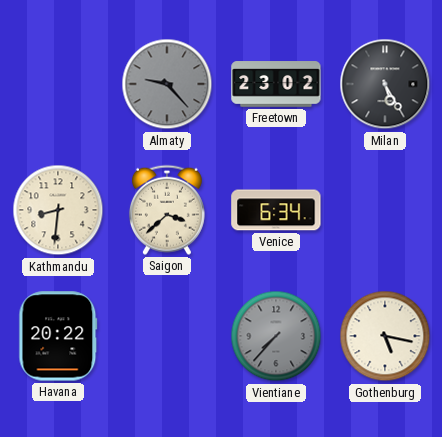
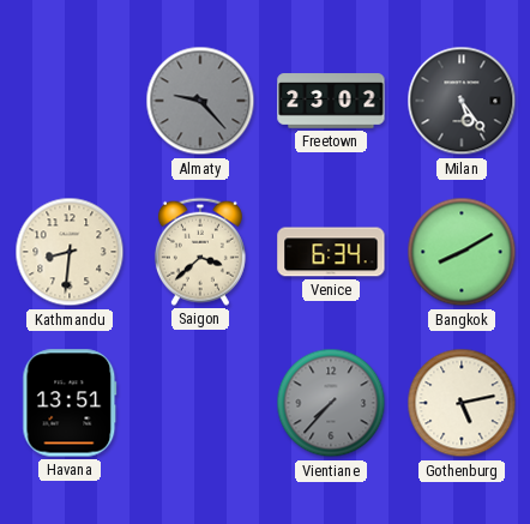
Milan: 5:25 -> 5:24 (462, 101)
Bangkok: none -> 8:10 (462, 252)
Havana: 20:22 -> 13:51 (70, 403)
Gothenburg: 5:17 -> 5:13 (462, 403)
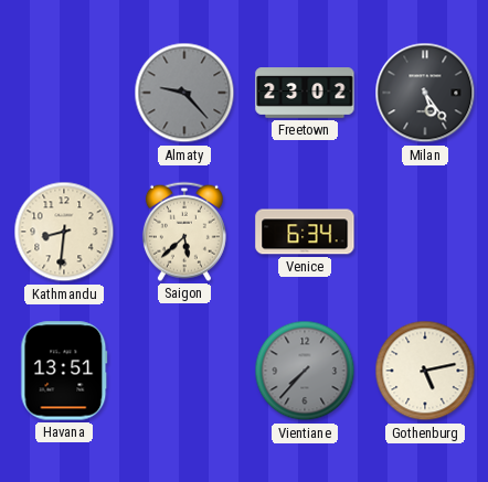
Saigon: 3:38 -> 5:38 (184, 232)
Bangkok: 8:10 -> none (462, 252)
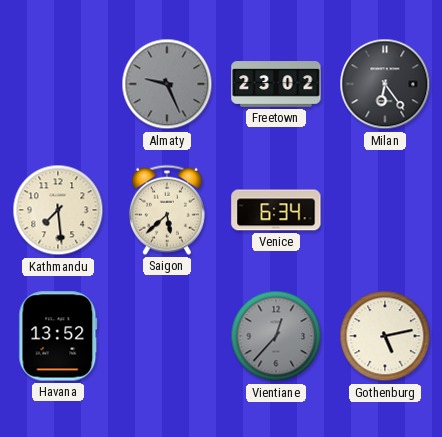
Almaty: 9:23 -> 9:26 (167, 84)
Milan: 5:24 -> 6:24 (385, 84)
Kathmandu: 8:31 -> 7:29 (58, 210)
Havana: 13:51 -> 13:52 (58, 336)
Vientiane: 7:37 -> 12:37 (276, 336)
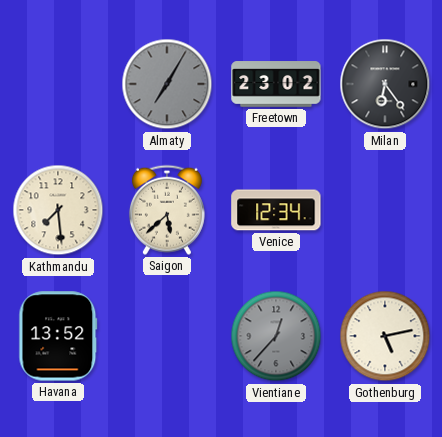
Almaty: 9:26 -> 7:05 (167, 84)
Venice: 6:34 -> 12:34 (276, 210)
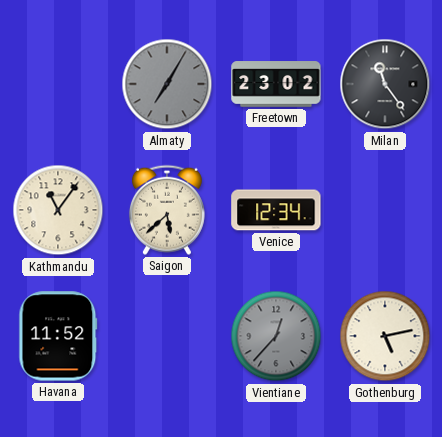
Milan: 6:24 -> 11:24 (385, 84)
Kathmandu: 7:29 -> 11:06 (58, 210)
Havana: 13:52 -> 11:52 (58, 336)
